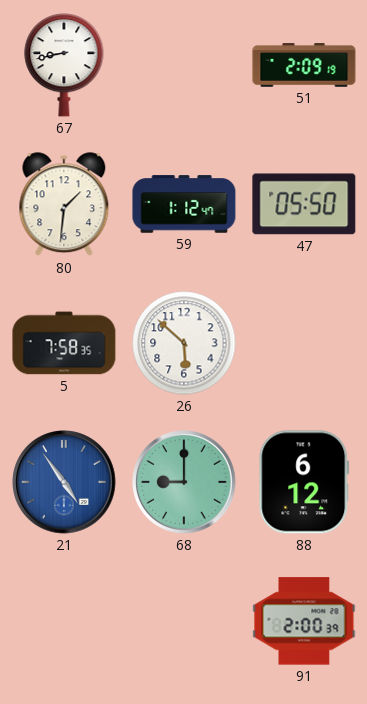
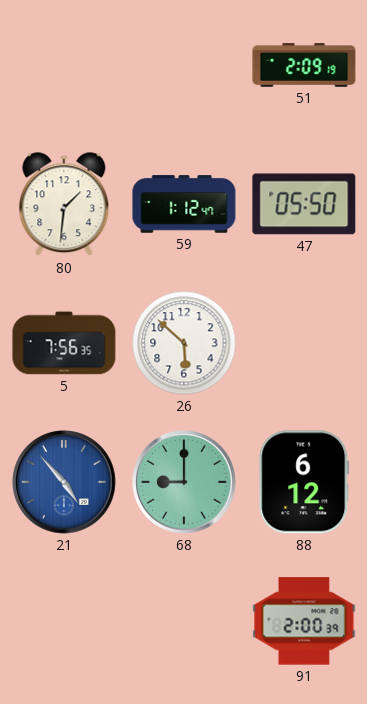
67: 8:43 -> none (64, 65)
5: 7:58 -> 7:56 (64, 343)
21: 4:54 -> 4:53 (64, 482)
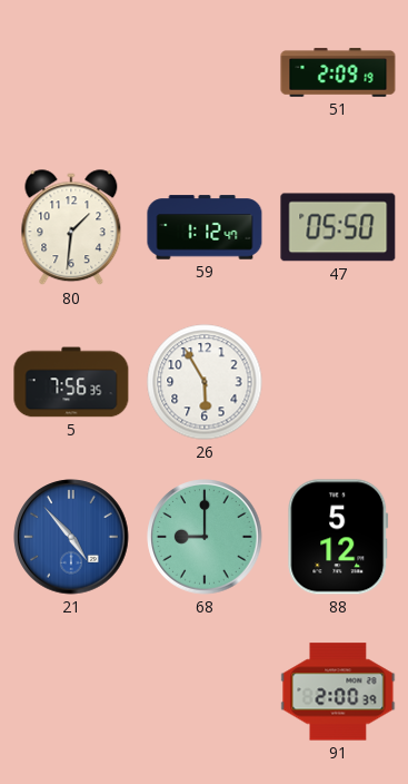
26: 5:52 -> 5:55 (205, 382)
88: 6:12 -> 5:12 (338, 537)
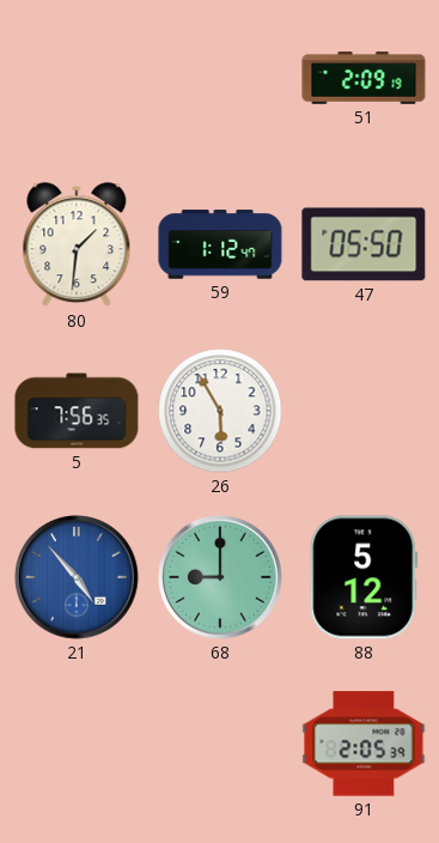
91: 2:00 -> 2:05 (364, 744)
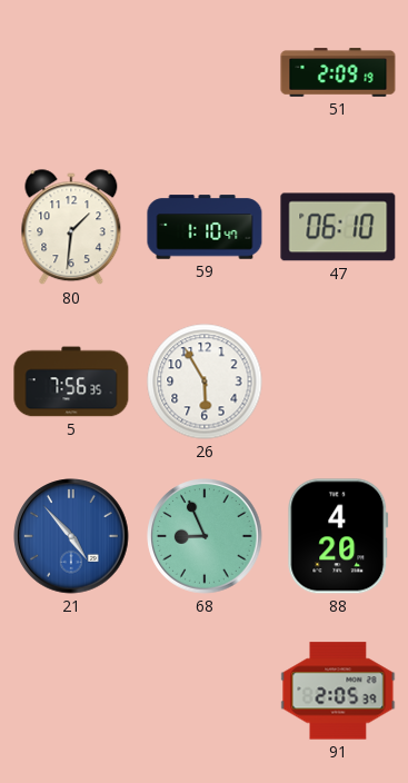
59: 1:12 -> 1:10 (205, 227)
47: 05:50 -> 06:10 (338, 227)
68: 9:00 -> 8:56 (205, 536)
88: 5:12 -> 4:20 (338, 536)
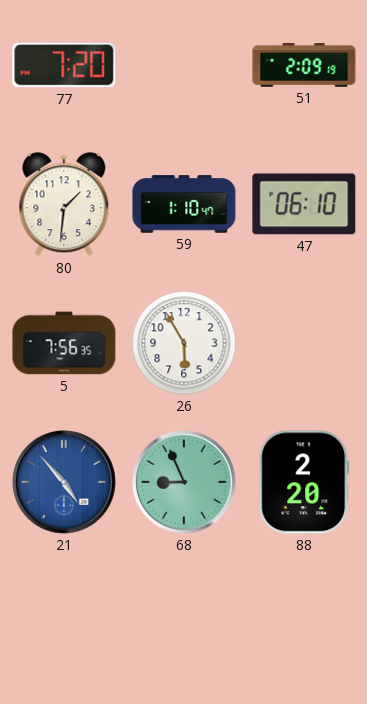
77: none -> 7:20 (64, 65)
88: 4:20 -> 2:20 (304, 482)
91: 2:05 -> none (338, 691)
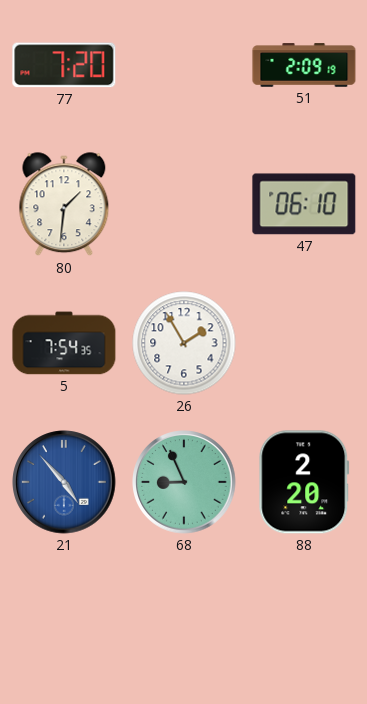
59: 1:10 -> none (184, 204)
5: 7:56 -> 7:54 (64, 343)
26: 5:55 -> 1:55 (184, 343)
